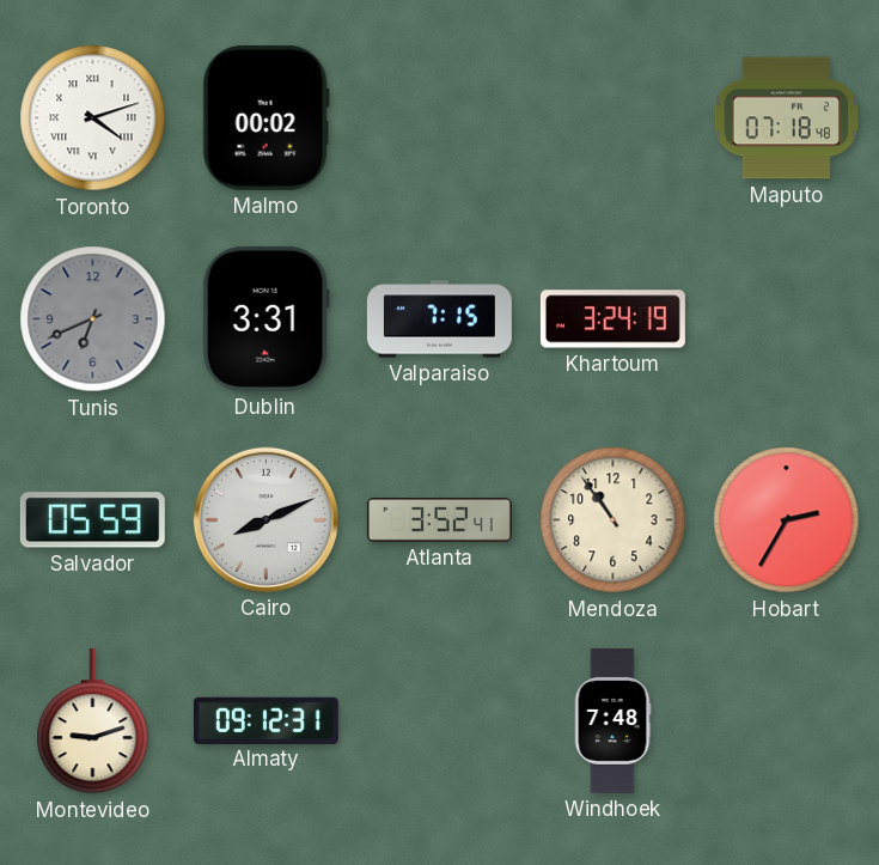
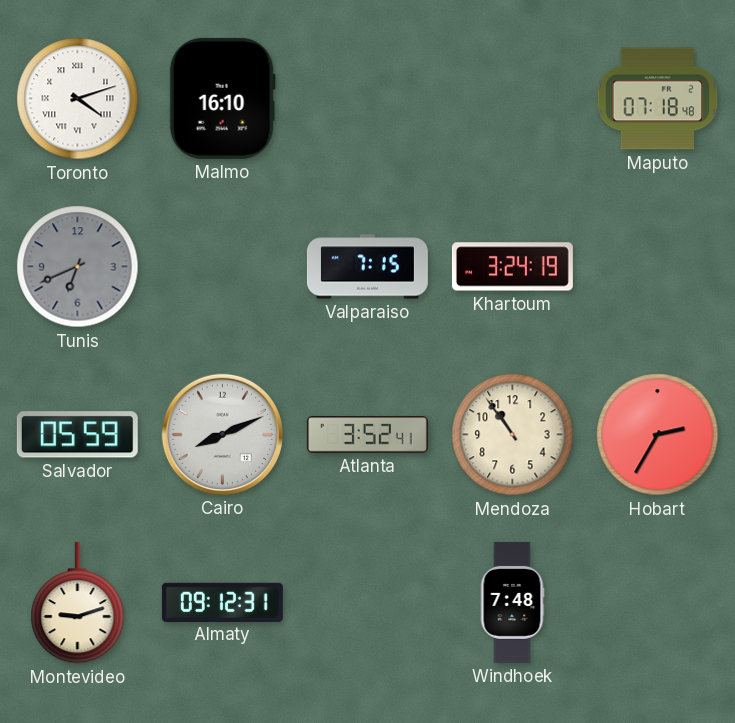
Malmo: 00:02 -> 16:10 (222, 98)
Dublin: 3:31 -> none (265, 318)
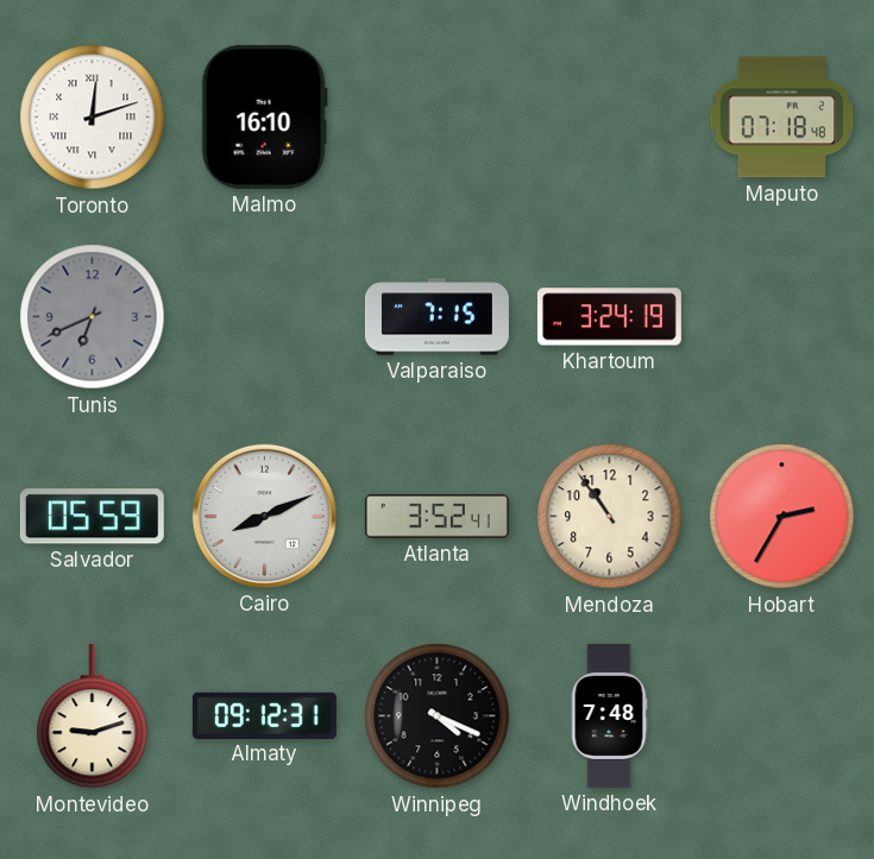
Toronto: 4:12 -> 12:12 (93, 118)
Winnipeg: none -> 4:19 (438, 716)
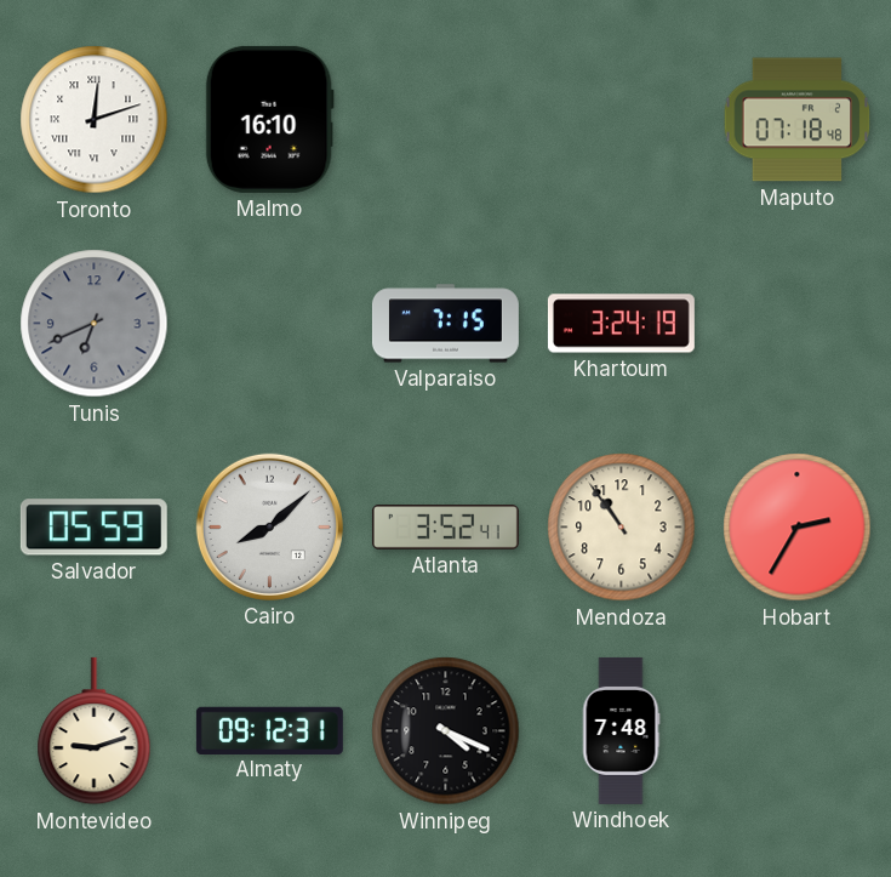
Cairo: 8:11 -> 8:08 (269, 526)
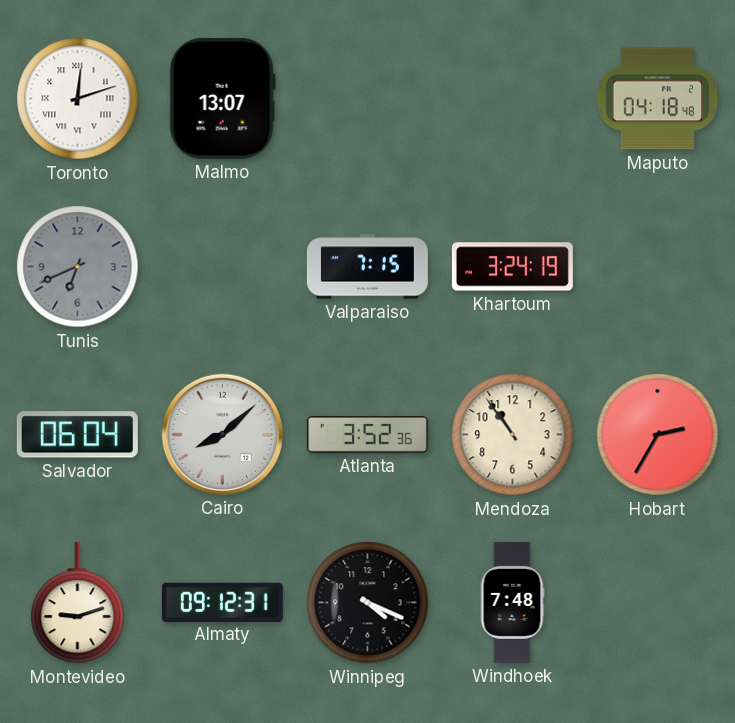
Malmo: 16:10 -> 13:07 (222, 98)
Maputo: 07:18 -> 04:18 (658, 99)
Salvador: 05:59 -> 06:04 (77, 435)
Atlanta: 3:52:41 -> 3:52:36 (367, 435)
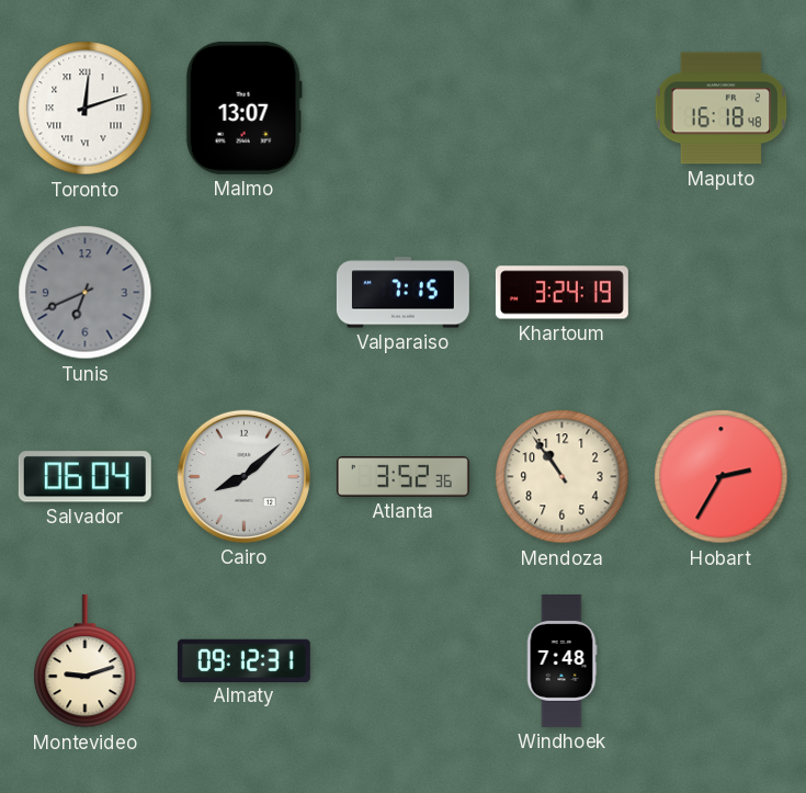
Maputo: 04:18 -> 16:18 (722, 109)
Winnipeg: 4:19 -> none (368, 603)
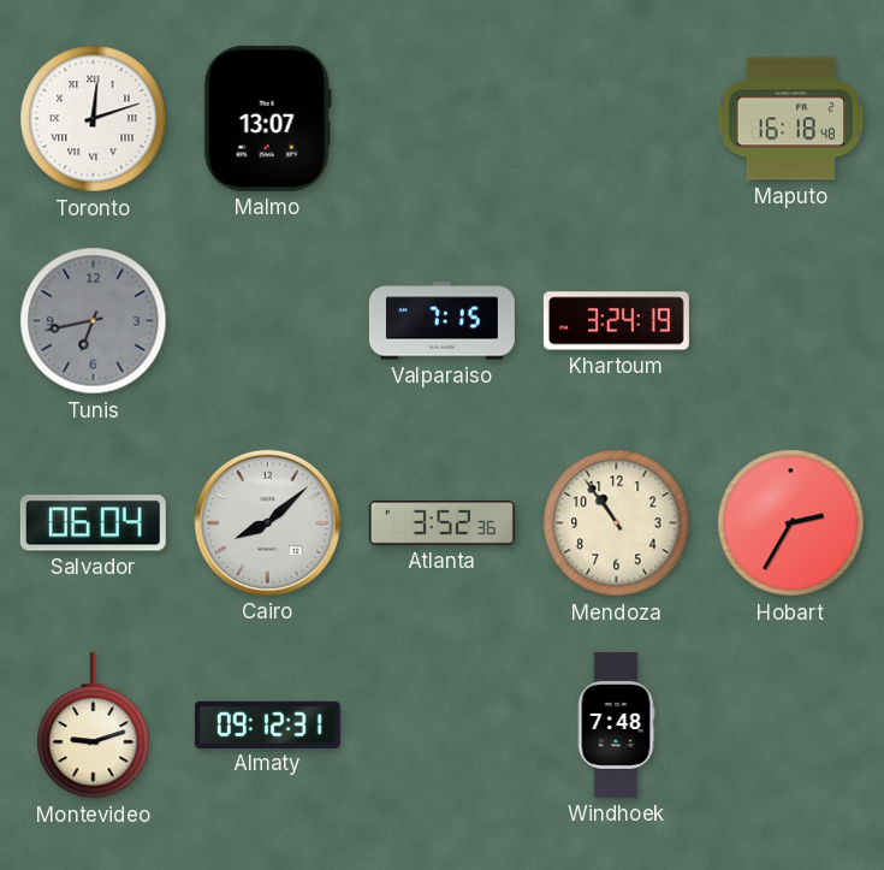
Tunis: 6:41 -> 6:43 (94, 321)
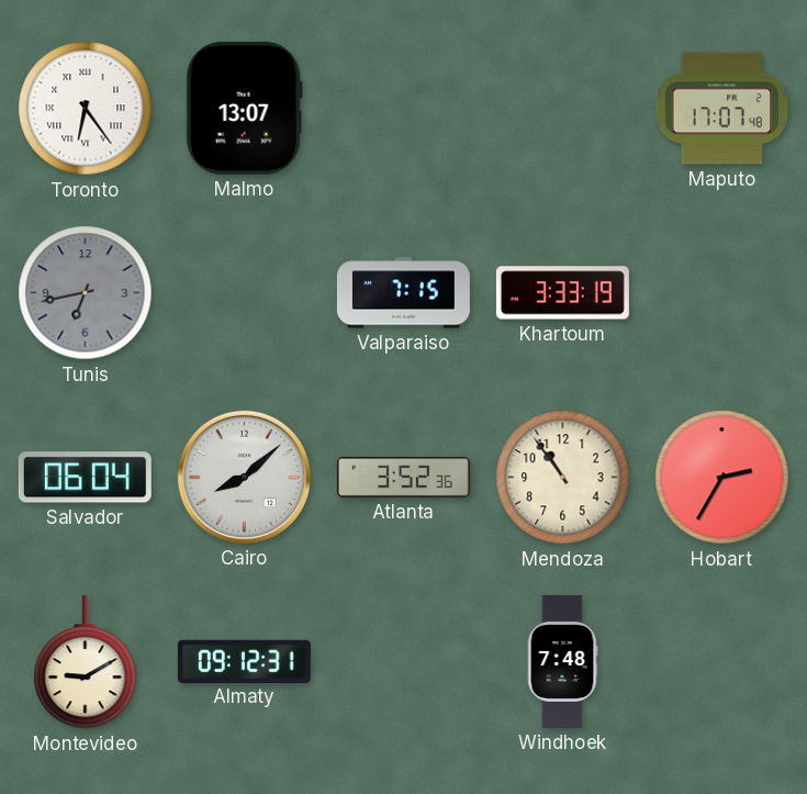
Toronto: 12:12 -> 6:24 (86, 109)
Maputo: 16:18 -> 17:07 (722, 109)
Khartoum: 3:24 -> 3:33 (562, 293)
Montevideo: 9:12 -> 9:10 (86, 662)
